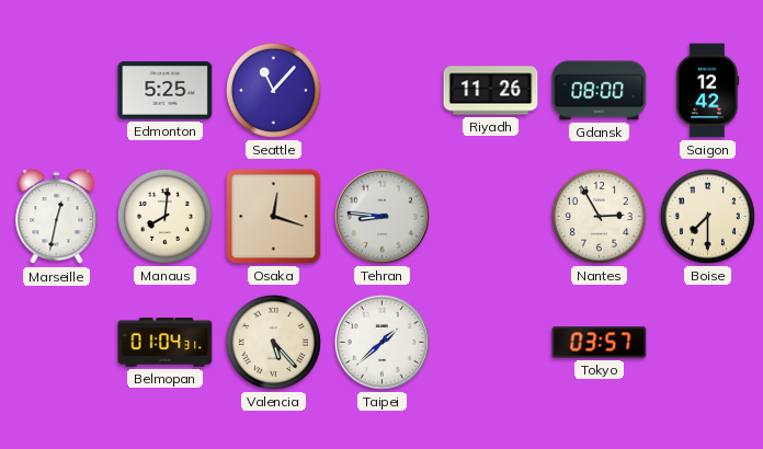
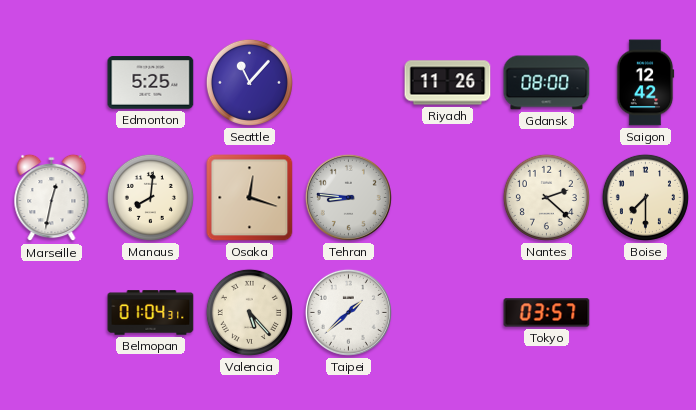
Nantes: 2:55 -> 2:22 (546, 197)
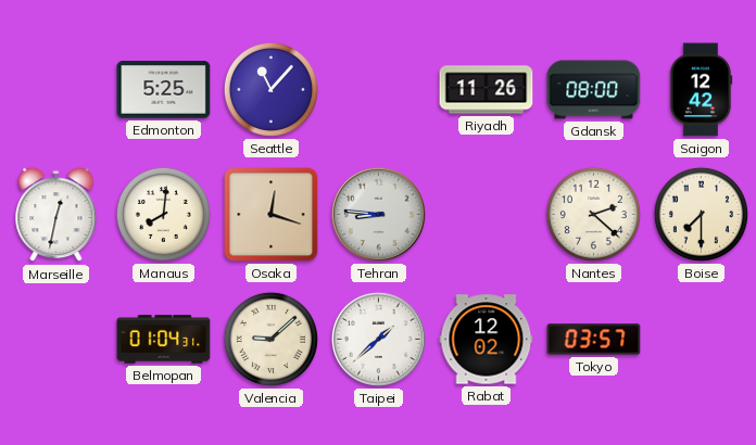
Valencia: 5:23 -> 9:08 (270, 339)
Rabat: none -> 12:02 (487, 340)
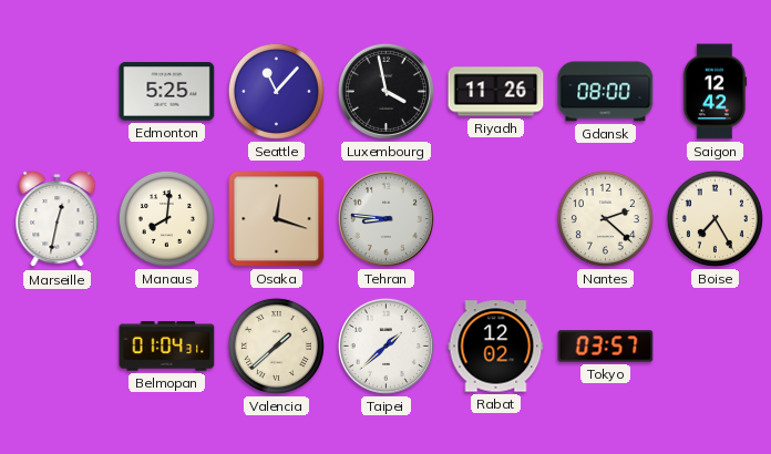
Luxembourg: none -> 3:58 (385, 91)
Boise: 7:30 -> 7:25 (715, 218)
Valencia: 9:08 -> 1:38 (276, 345)
